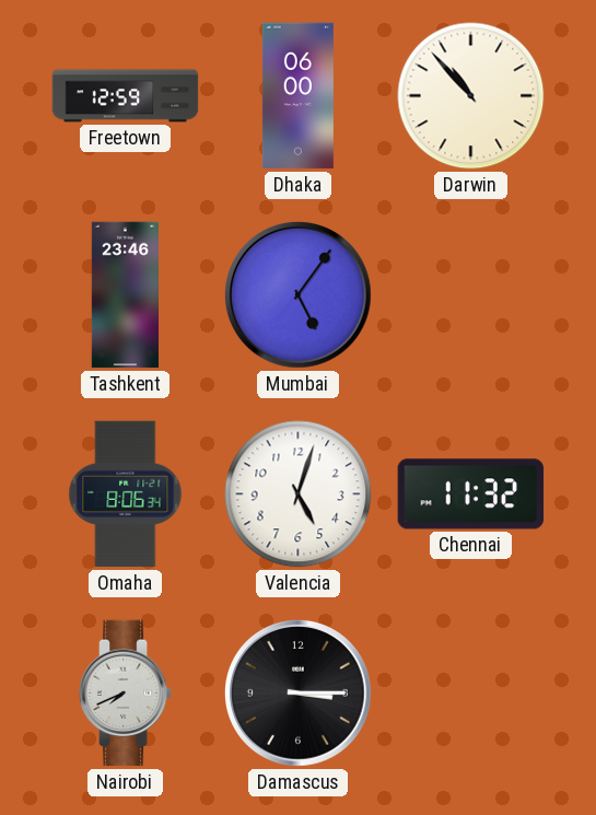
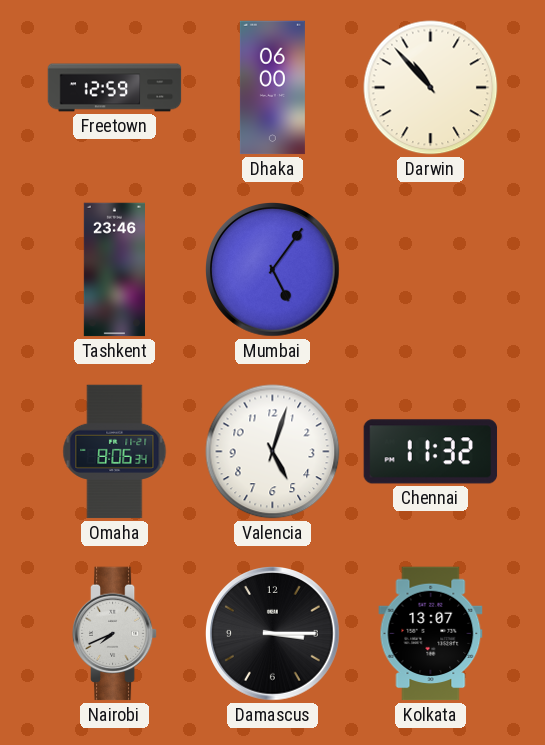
Kolkata: none -> 13:07 (431, 634)
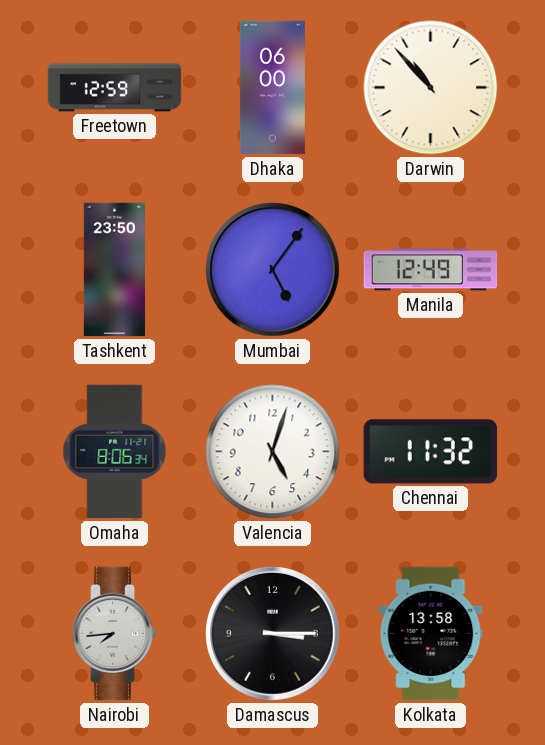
Tashkent: 23:46 -> 23:50 (114, 270)
Manila: none -> 12:49 (431, 270)
Nairobi: 7:41 -> 7:44 (115, 634)
Kolkata: 13:07 -> 13:58 (431, 634)
